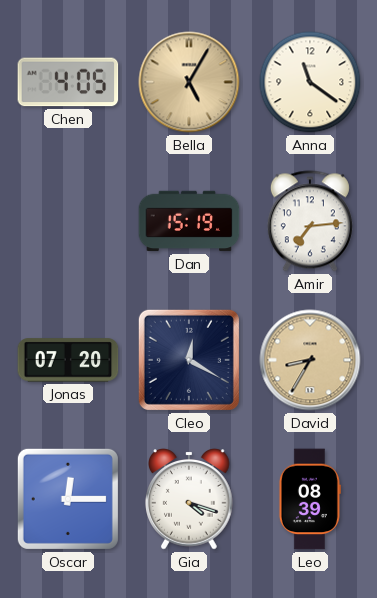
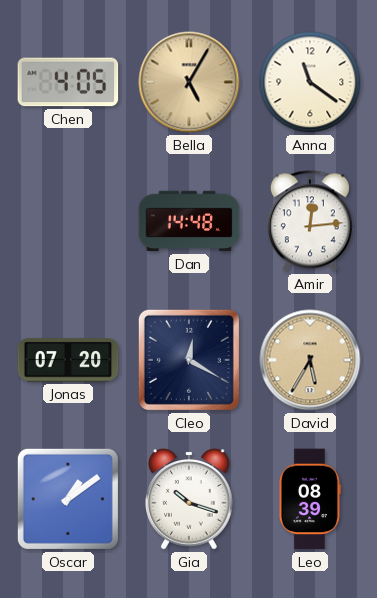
Dan: 15:19 -> 14:48 (189, 221)
Amir: 7:14 -> 12:14 (310, 221)
David: 8:35 -> 5:35 (310, 360)
Oscar: 12:15 -> 1:09 (68, 499)
Gia: 4:18 -> 10:18 (189, 499)
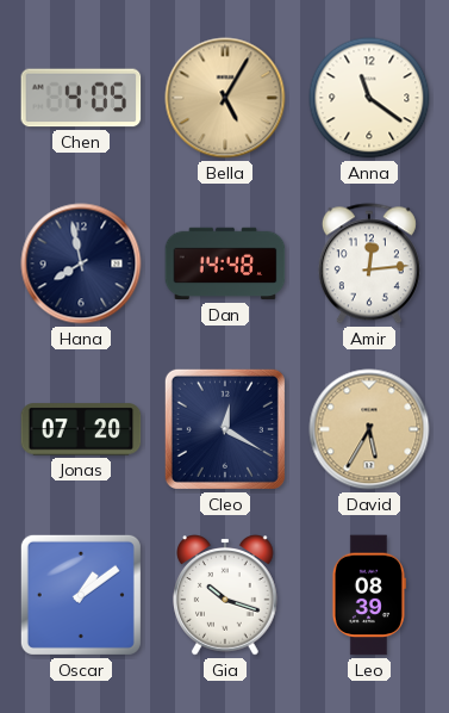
Hana: none -> 7:58 (81, 263)
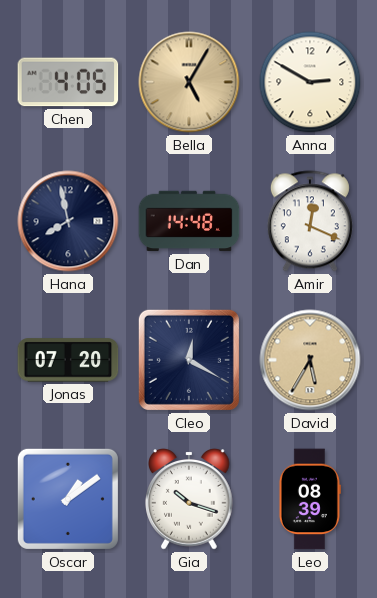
Anna: 11:21 -> 2:50 (310, 82)
Amir: 12:14 -> 12:19 (310, 221)
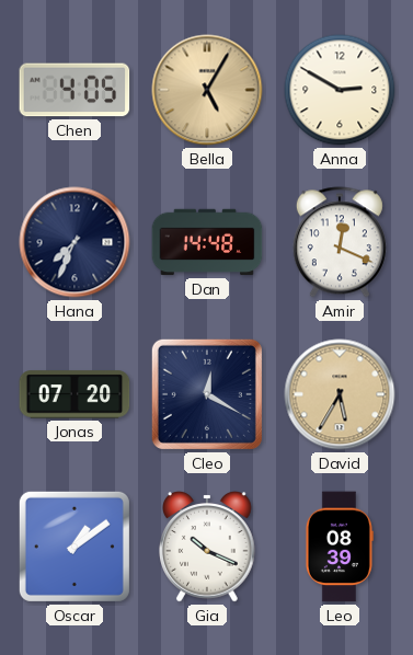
Hana: 7:58 -> 7:34 (74, 242)
Gia: 10:18 -> 10:19 (207, 547)
